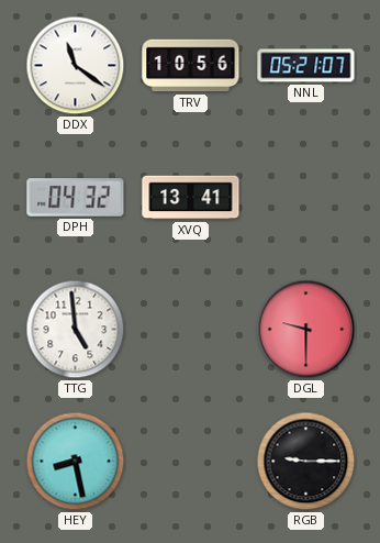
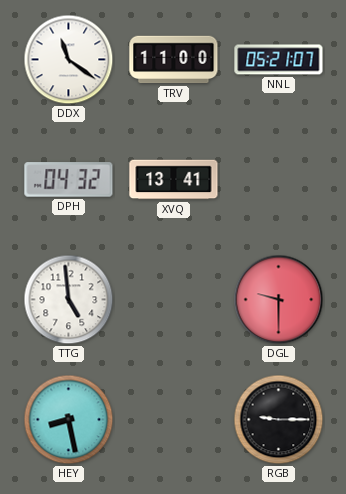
TRV: 10:56 -> 11:00 (174, 60)
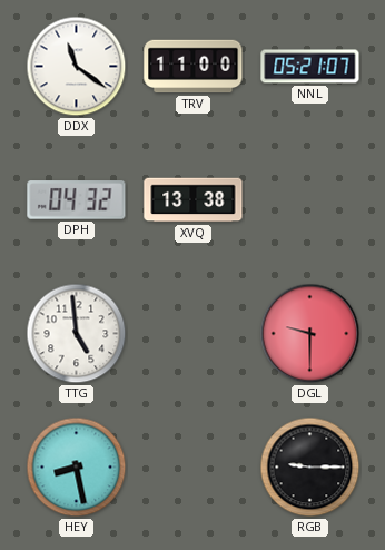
XVQ: 13:41 -> 13:38 (194, 200)
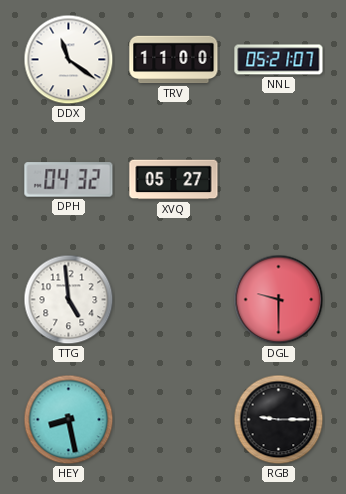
XVQ: 13:38 -> 05:27 (174, 180)
